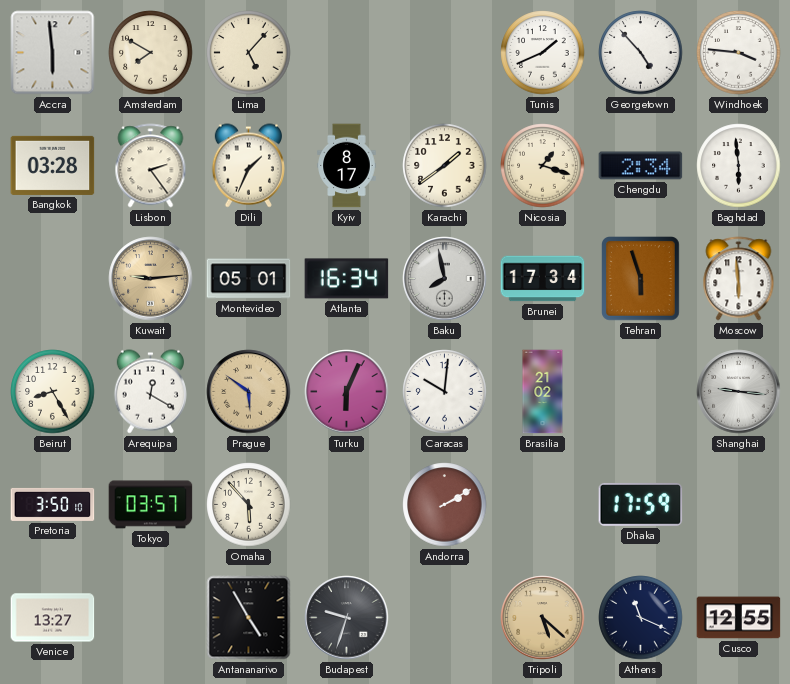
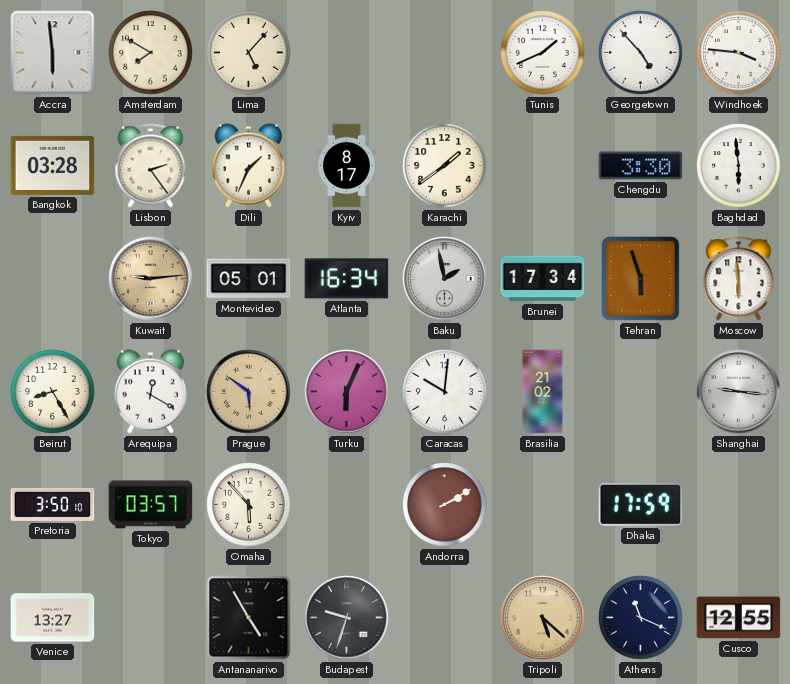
Nicosia: 1:18 -> none (543, 166)
Chengdu: 2:34 -> 3:30 (641, 166)
Baku: 7:58 -> 1:58 (445, 279)
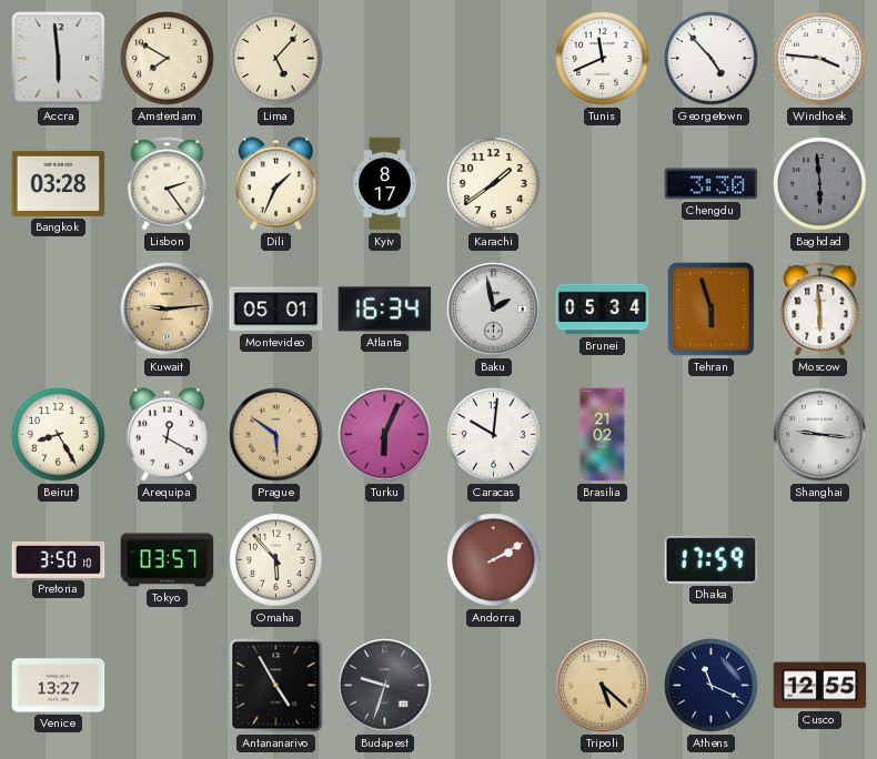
Tunis: 1:41 -> 11:41 (603, 59)
Baghdad dial: white -> grey (820, 184)
Brunei: 17:34 -> 05:34 (603, 310)
